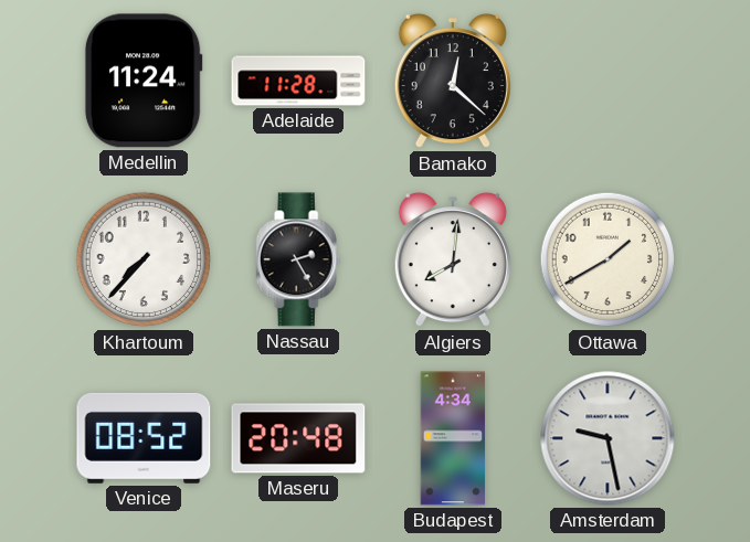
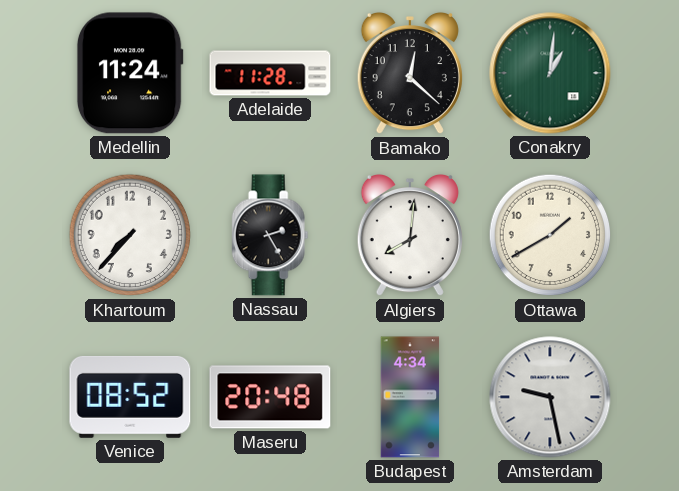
Conakry: none -> 1:01 (550, 73)
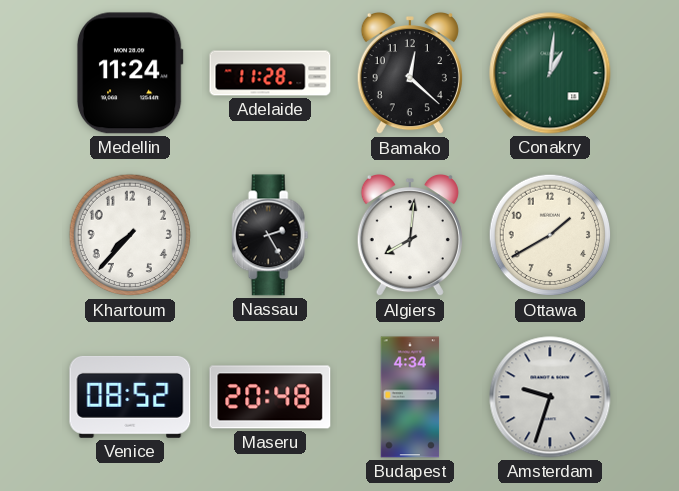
Amsterdam: 9:28 -> 9:33 (550, 397)
